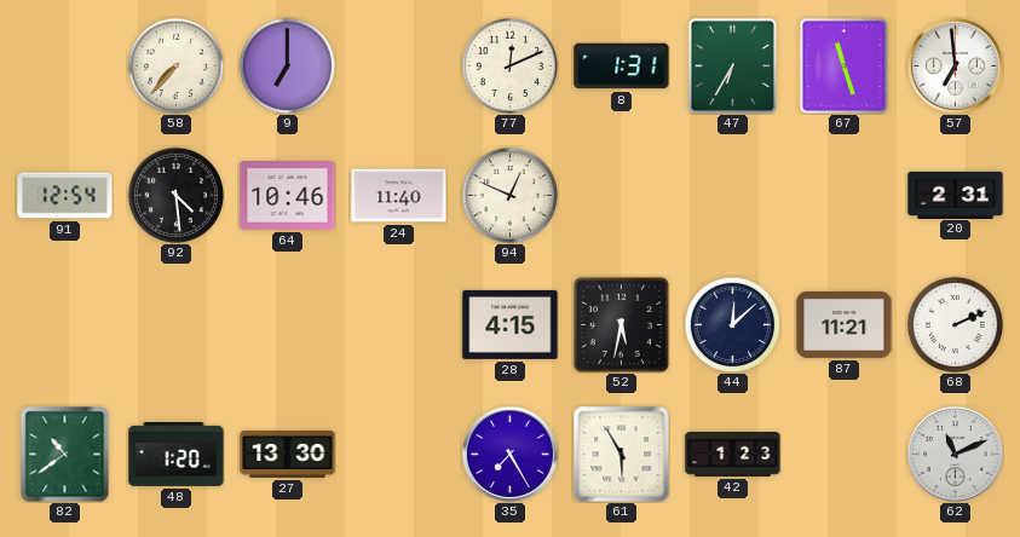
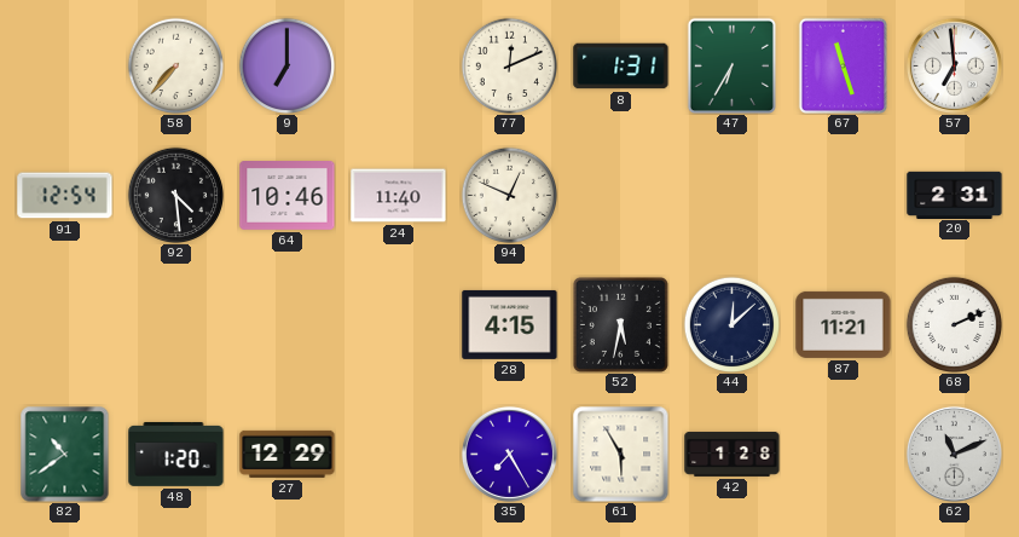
27: 13:30 -> 12:29 (288, 454)
42: 1:23 -> 1:28 (733, 454)
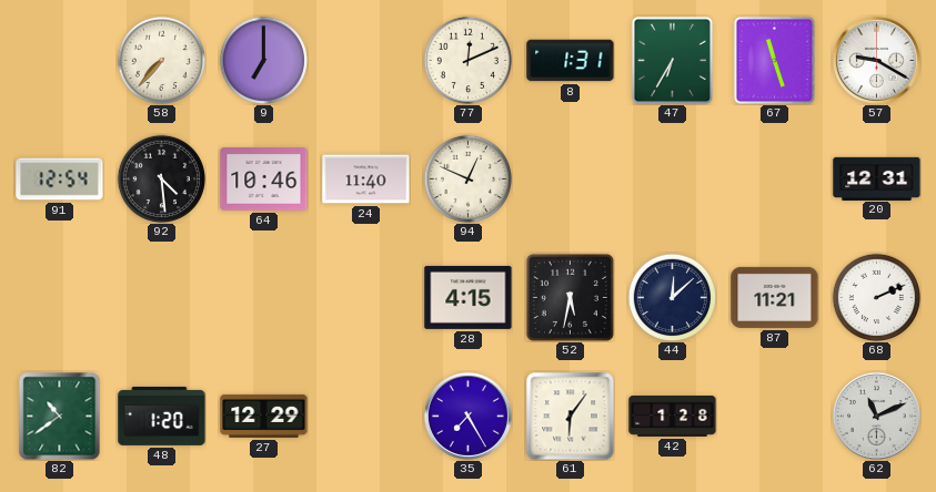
57: 6:59 -> 9:20 (876, 60)
20: 2:31 -> 12:31 (877, 178)
61: 5:55 -> 6:06 (571, 417)
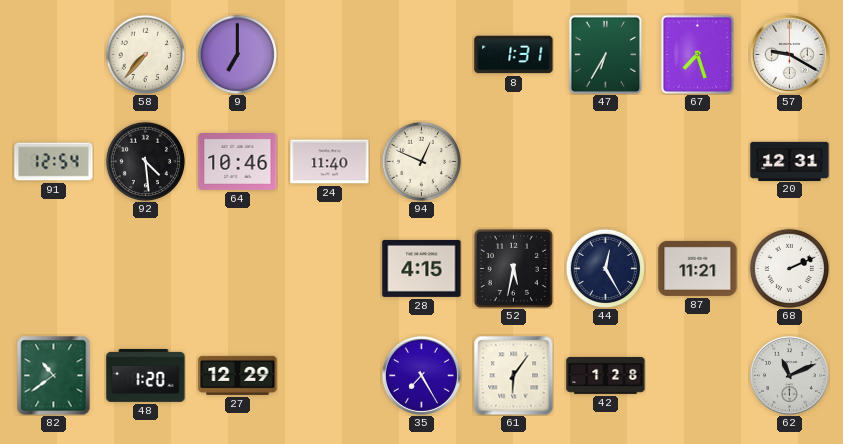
77: 12:11 -> none (467, 60)
67: 11:27 -> 7:27 (697, 54)
44: 12:08 -> 12:25 (605, 268)
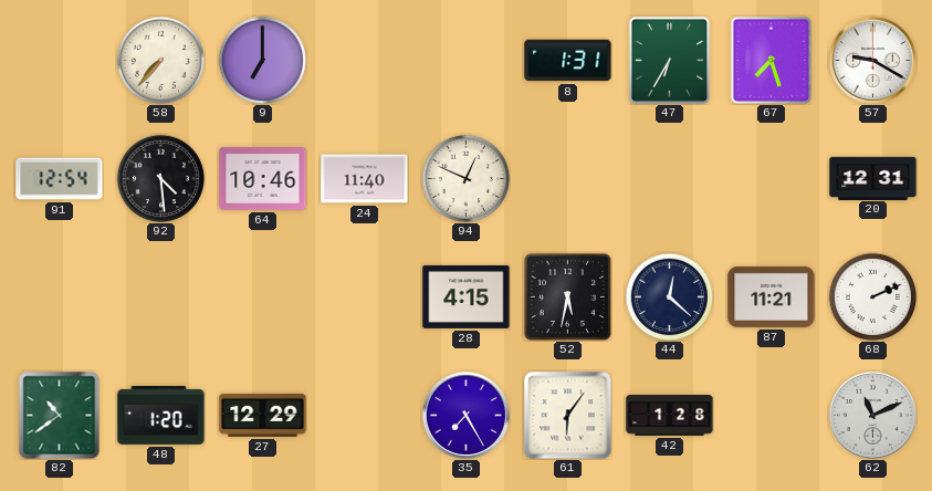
44: 12:25 -> 12:22 (669, 296)
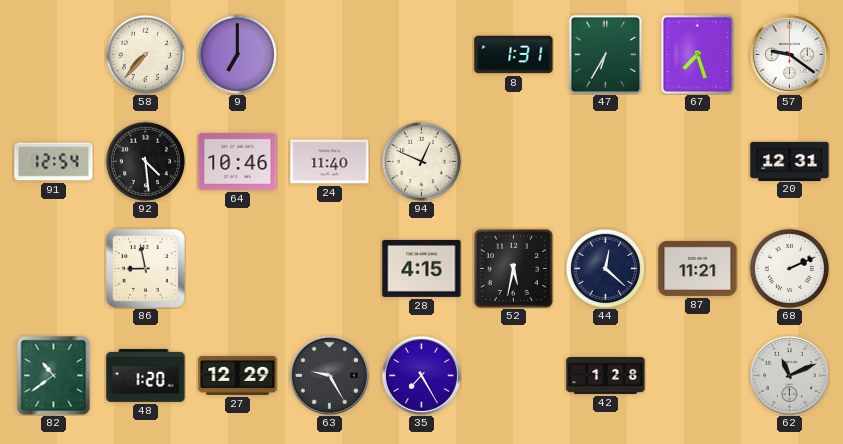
57: 9:20 -> 9:21 (789, 54)
86: none -> 8:58 (145, 268)
63: none -> 9:25 (329, 375)
61: 6:06 -> none (568, 416)
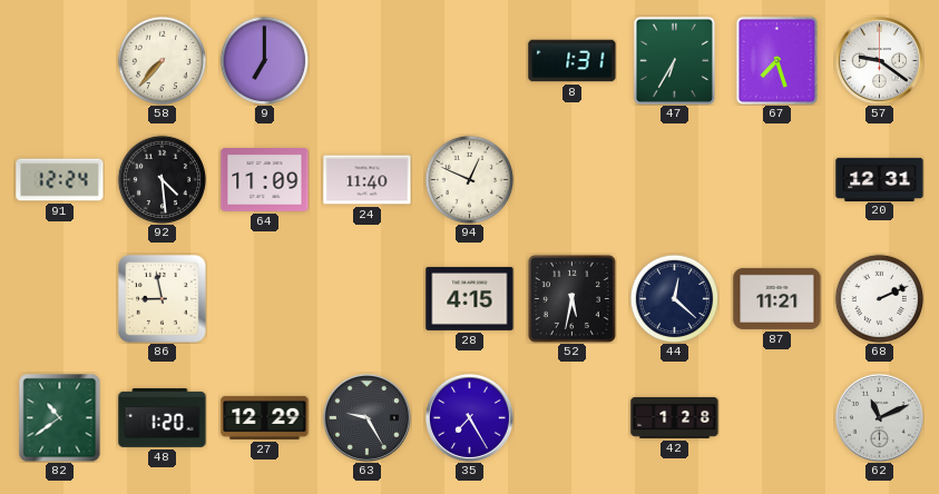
91: 12:54 -> 12:24 (60, 180)
64: 10:46 -> 11:09 (265, 180)
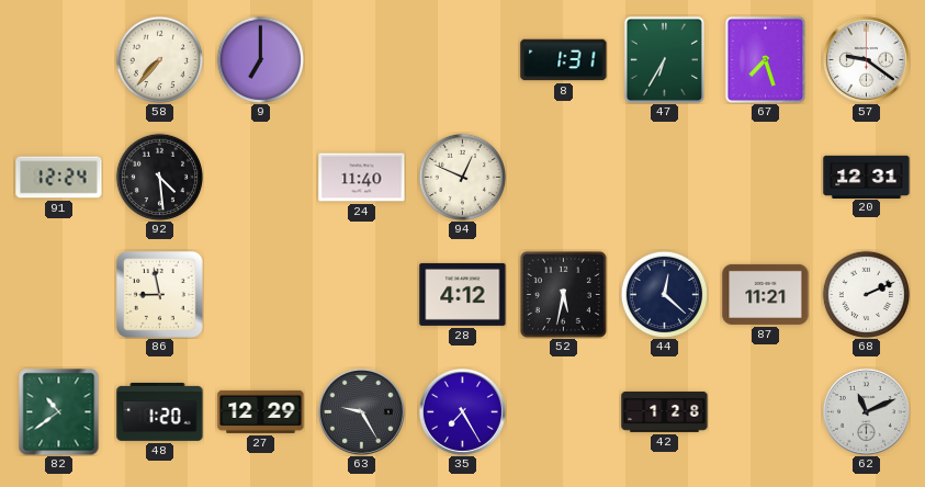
64: 11:09 -> none (265, 180)
28: 4:15 -> 4:12 (463, 294)
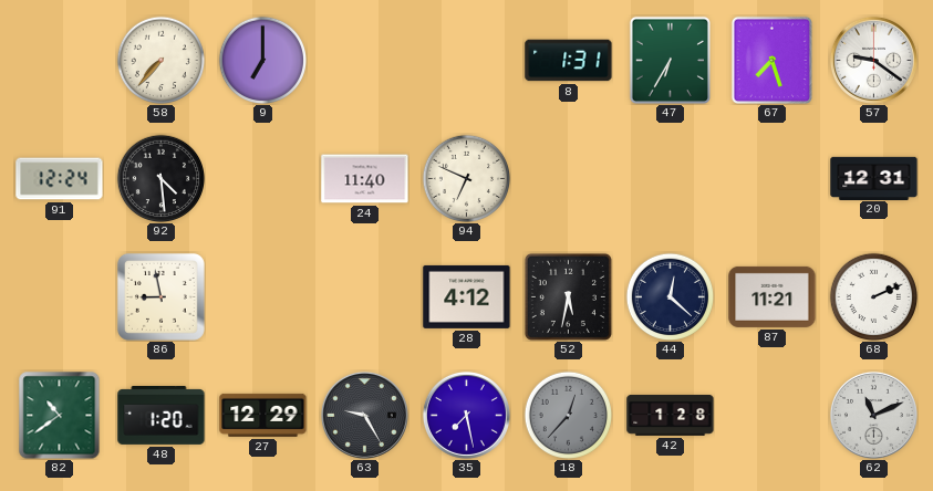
94: 12:49 -> 6:49 (466, 178)
35: 7:25 -> 7:28 (466, 415)
18: none -> 12:37 (568, 415)
